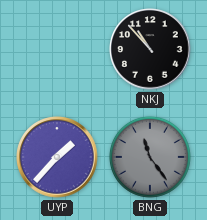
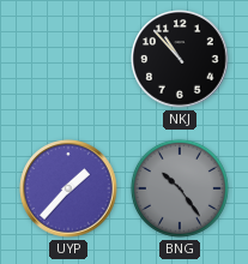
BNG: 11:24 -> 10:24 (180, 188)
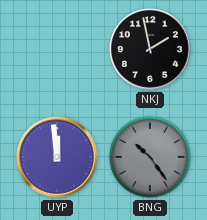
NKJ: 10:53 -> 1:58 (150, 49)
UYP: 1:37 -> 11:59 (57, 157)
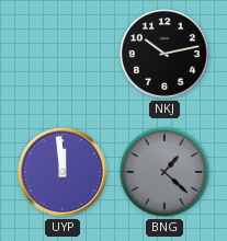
NKJ: 1:58 -> 10:13 (164, 54)
BNG: 10:24 -> 1:22 (164, 172)
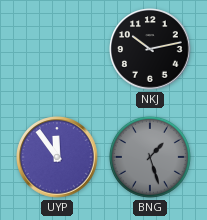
UYP: 11:59 -> 11:54 (57, 157)
BNG: 1:22 -> 1:27 (150, 157)
